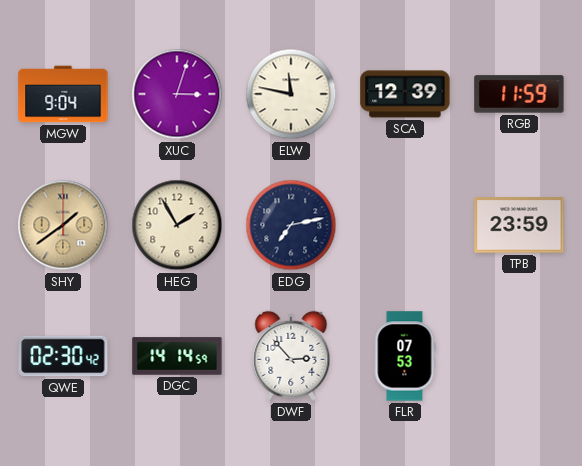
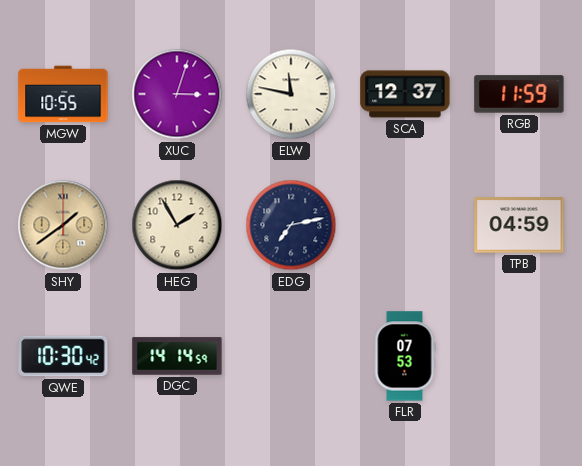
MGW: 9:04 -> 10:55 (63, 94)
SCA: 12:39 -> 12:37 (405, 94)
TPB: 23:59 -> 04:59 (519, 225)
QWE: 02:30 -> 10:30 (63, 356)
DWF: 2:53 -> none (291, 356)
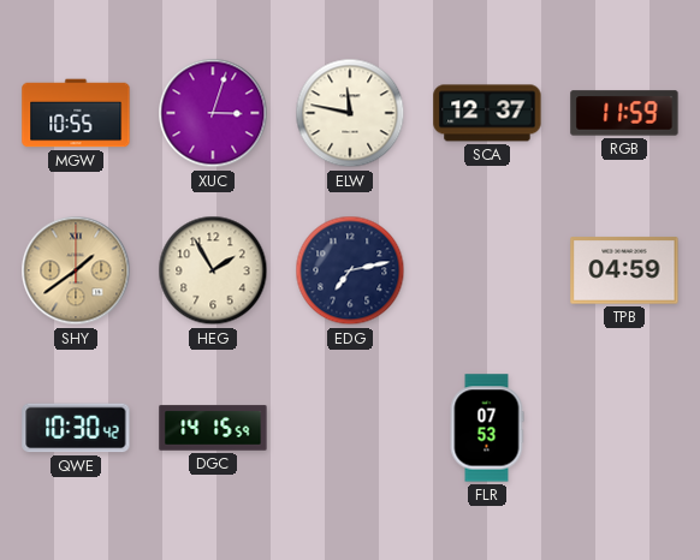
DGC: 14:14 -> 14:15 (213, 428)
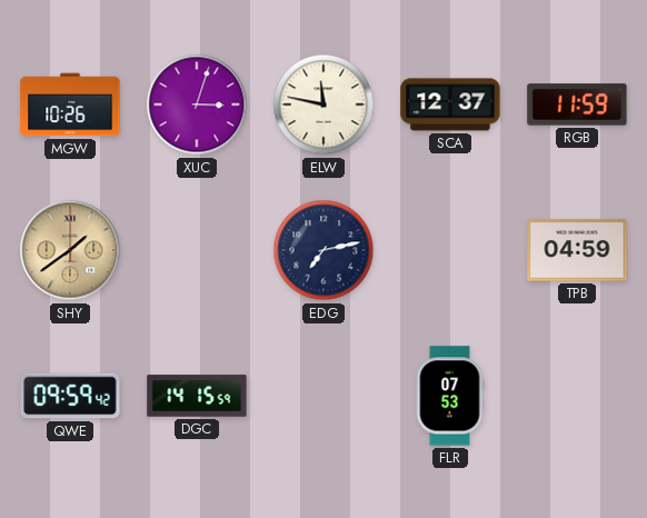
MGW: 10:55 -> 10:26 (70, 104)
HEG: 1:55 -> none (213, 270)
QWE: 10:30 -> 09:59 (70, 396)
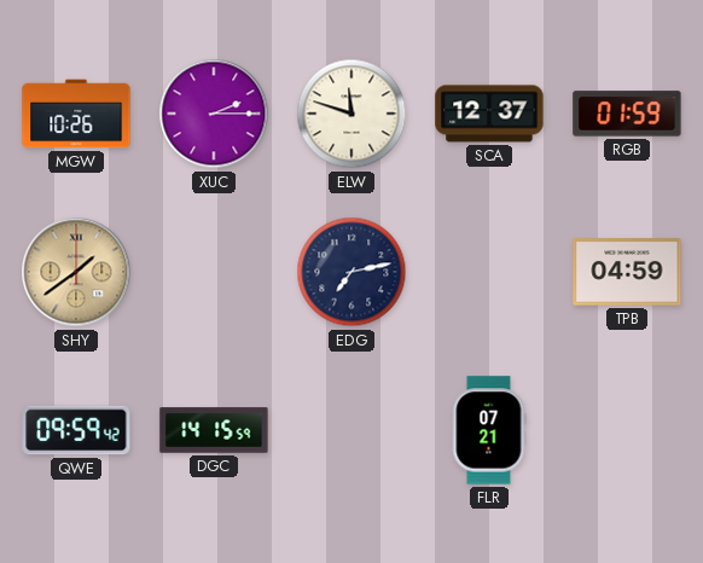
XUC: 3:03 -> 2:15 (214, 114)
ELW: 11:47 -> 11:48 (351, 114)
RGB: 11:59 -> 01:59 (627, 114)
FLR: 07:53 -> 07:21 (489, 430)
